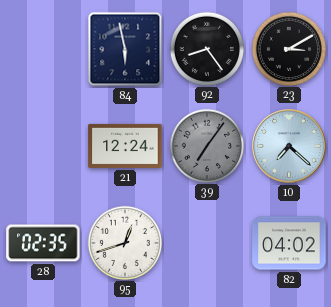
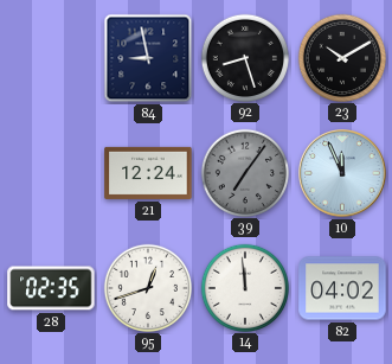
84: 5:58 -> 8:58 (148, 58)
92: 8:24 -> 8:27 (244, 57)
23: 3:10 -> 10:10 (341, 57)
10: 7:22 -> 11:56 (343, 174)
14: none -> 11:59 (244, 287)
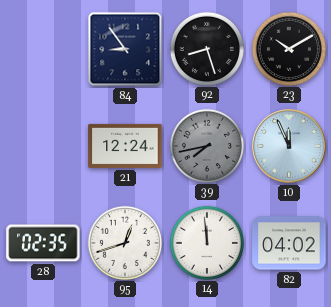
84: 8:58 -> 8:54 (125, 49)
39: 7:06 -> 7:43 (206, 145)
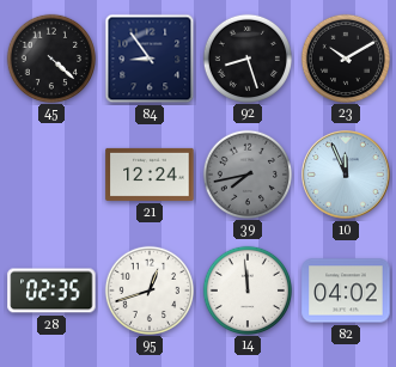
45: none -> 4:22 (50, 57)
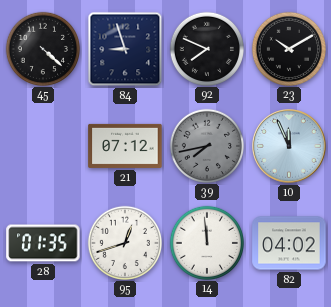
84: 8:54 -> 8:57 (125, 49)
92: 8:27 -> 7:49 (206, 48)
21: 12:24 -> 07:12 (125, 146)
28: 02:35 -> 01:35 (43, 243)
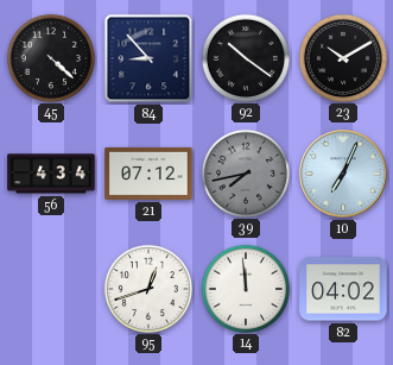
84: 8:57 -> 8:53 (148, 58)
92: 7:49 -> 10:21 (245, 57)
56: none -> 4:34 (51, 174)
10: 11:56 -> 7:04 (344, 175)
28: 01:35 -> none (43, 243)
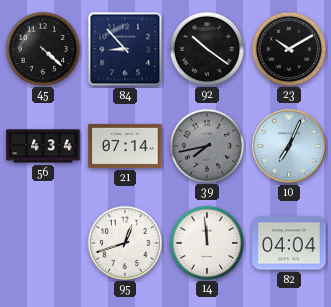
21: 07:12 -> 07:14 (125, 146)
82: 04:02 -> 04:04 (289, 243)
